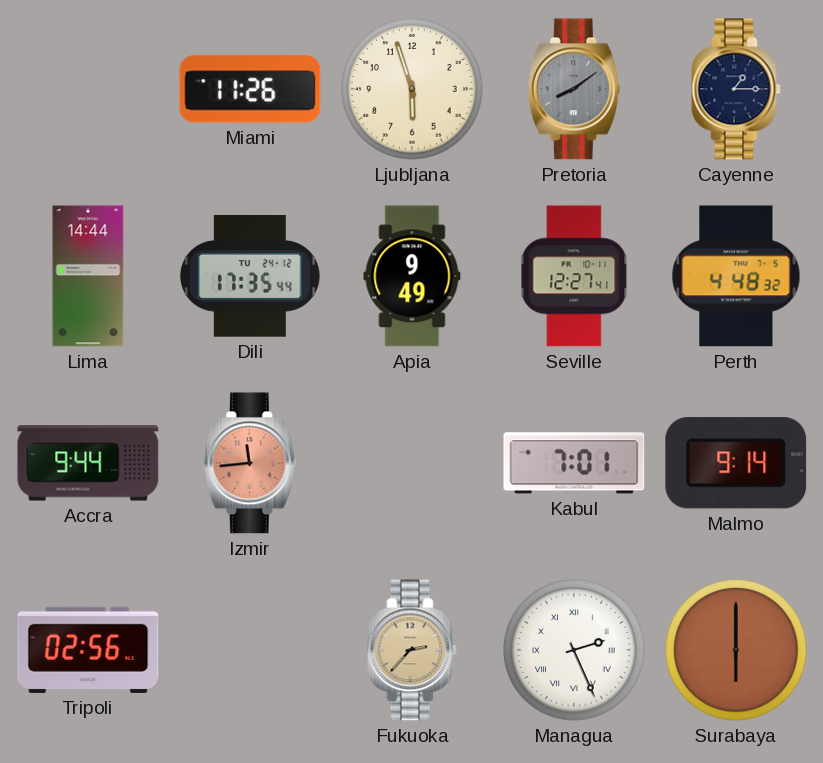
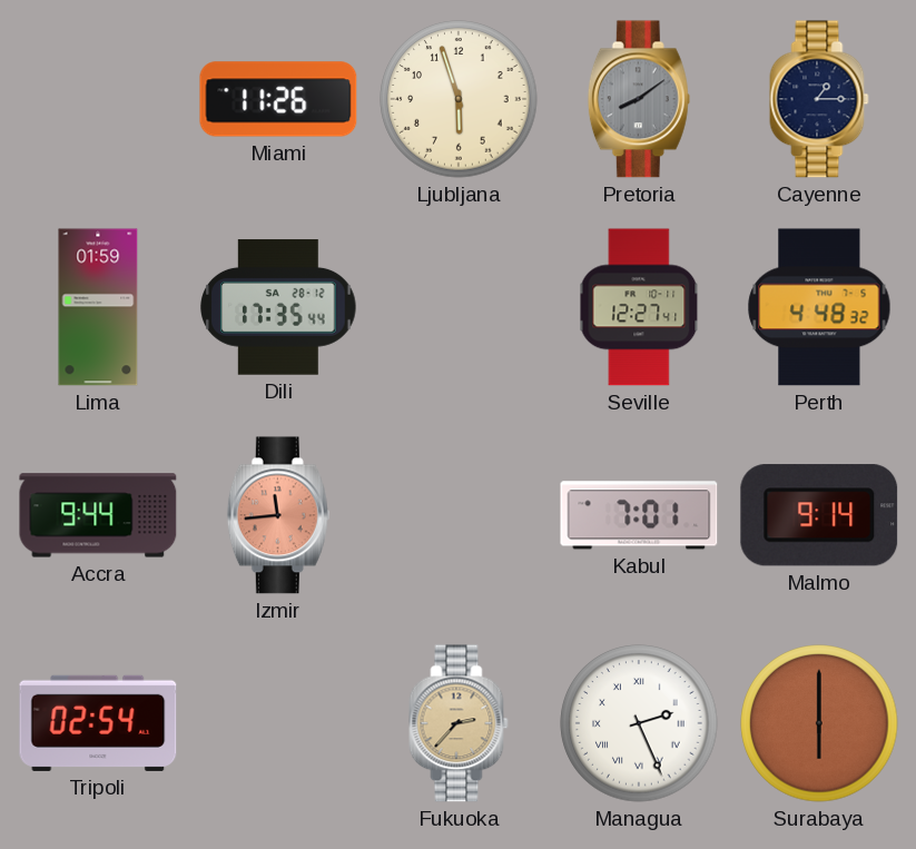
Lima: 14:44 -> 01:59 (98, 307)
Dili date: TU 24-12 -> SA 28-12 (278, 307)
Apia: 9:49 -> none (412, 276)
Tripoli: 02:56 -> 02:54 (98, 723)
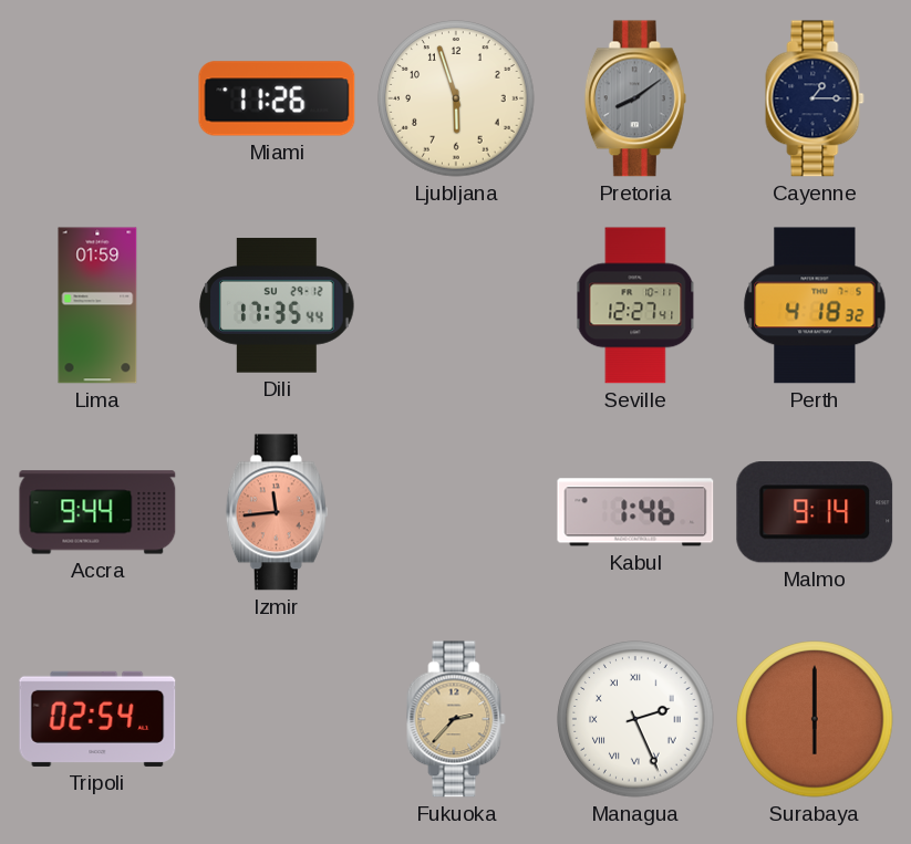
Dili date: SA 28-12 -> SU 29-12 (277, 305)
Perth: 4:48 -> 4:18 (815, 305)
Kabul: 7:01 -> 1:46 (635, 512)
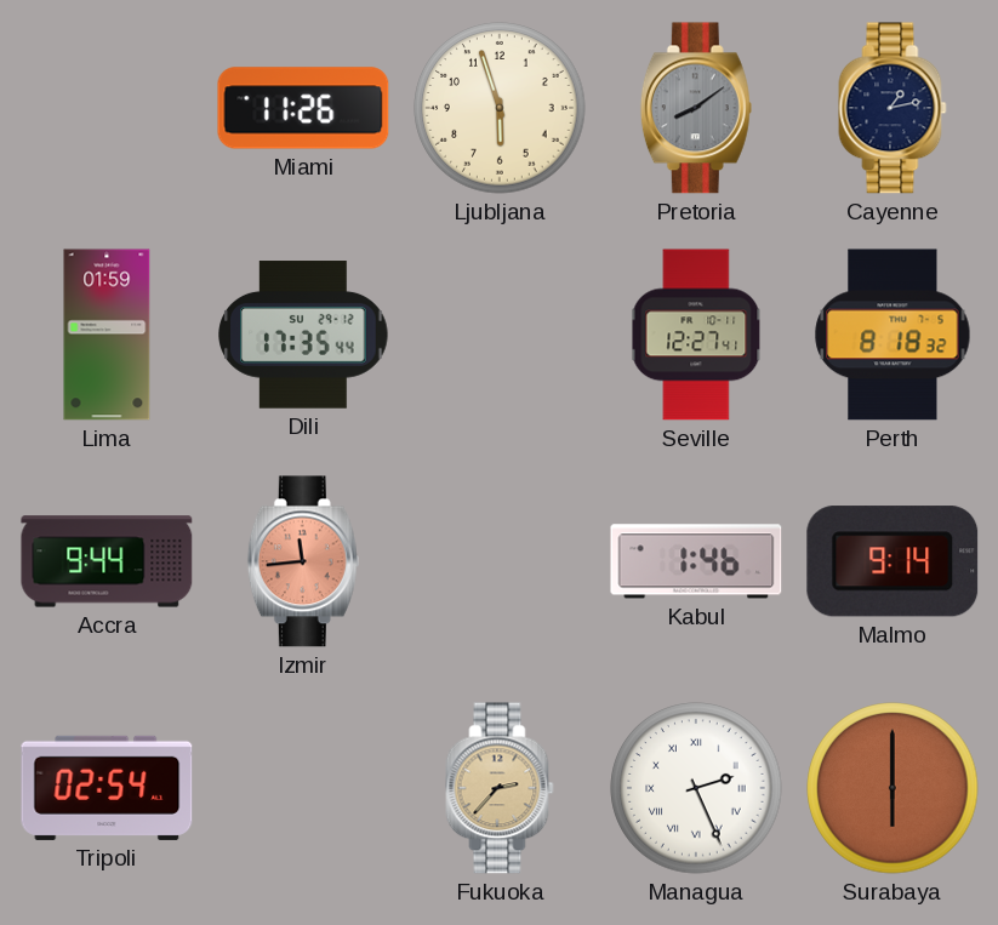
Cayenne: 1:15 -> 1:13 (893, 108)
Perth: 4:18 -> 8:18 (893, 335)
